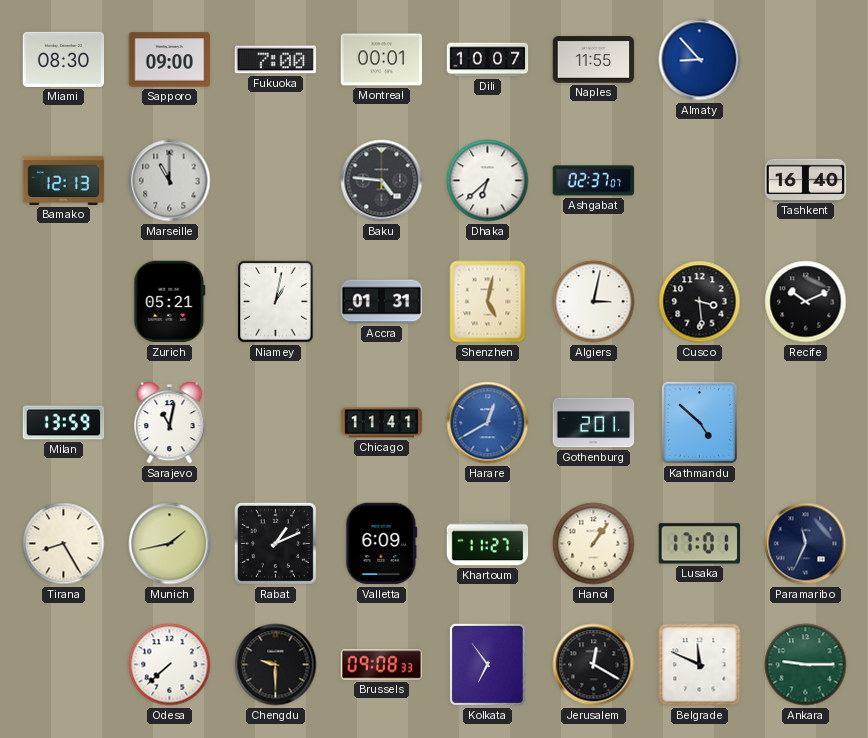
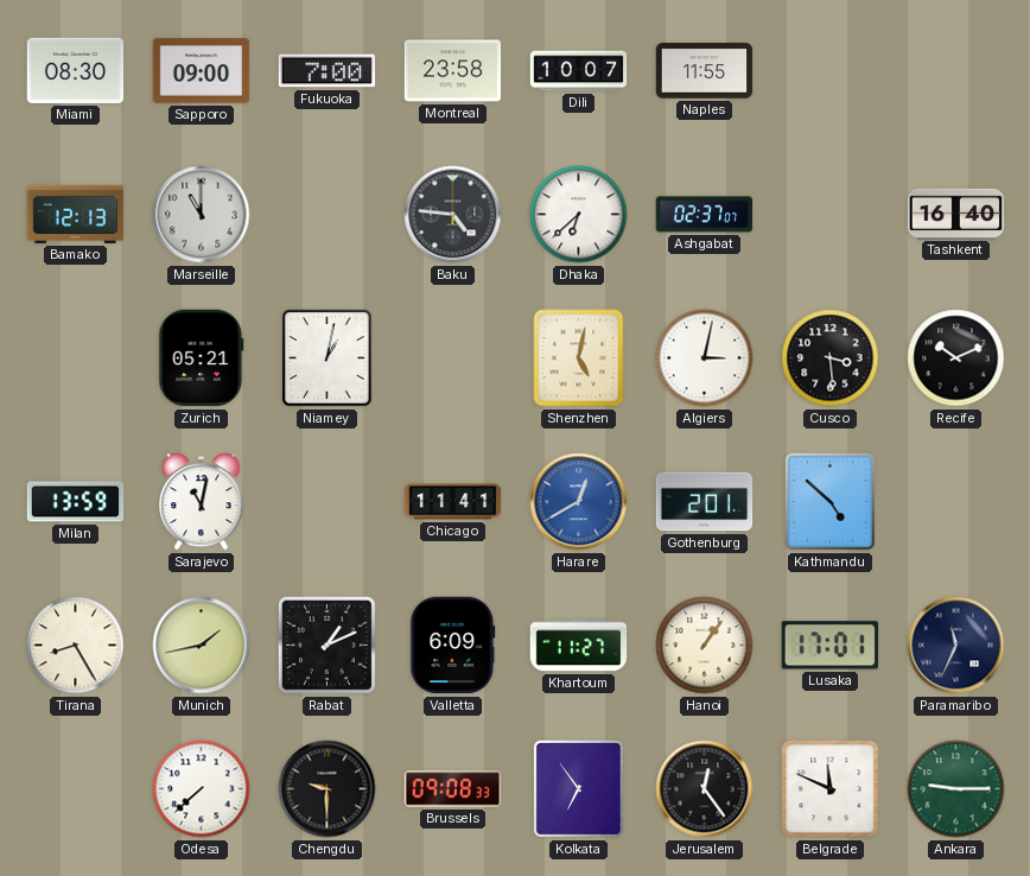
Montreal: 00:01 -> 23:58 (453, 71)
Almaty: 8:53 -> none (700, 60)
Accra: 01:31 -> none (382, 302)
Jerusalem: 12:20 -> 12:24 (705, 789)
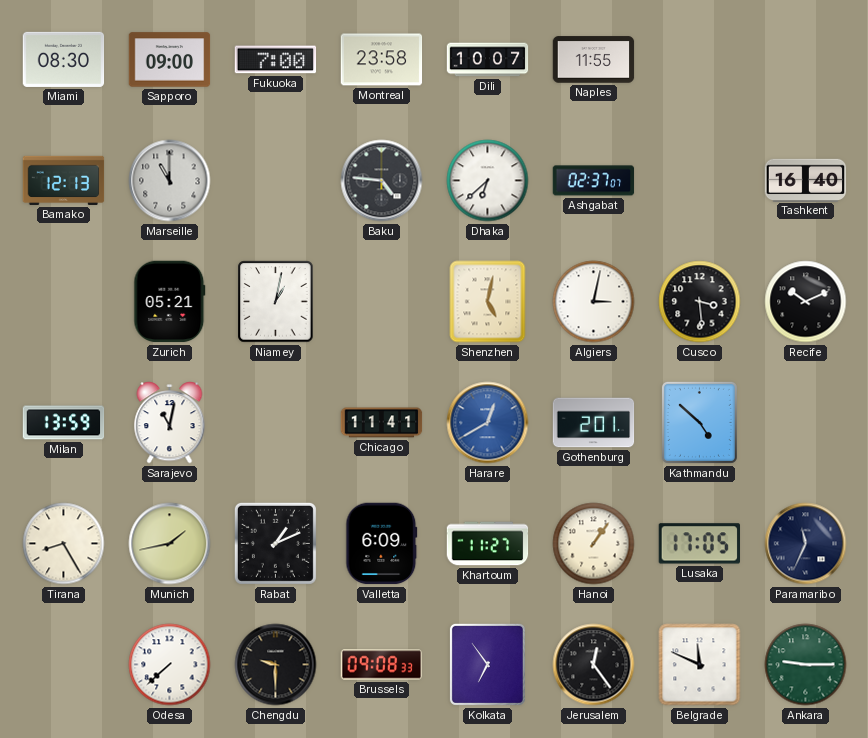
Lusaka: 17:01 -> 17:05 (699, 544)
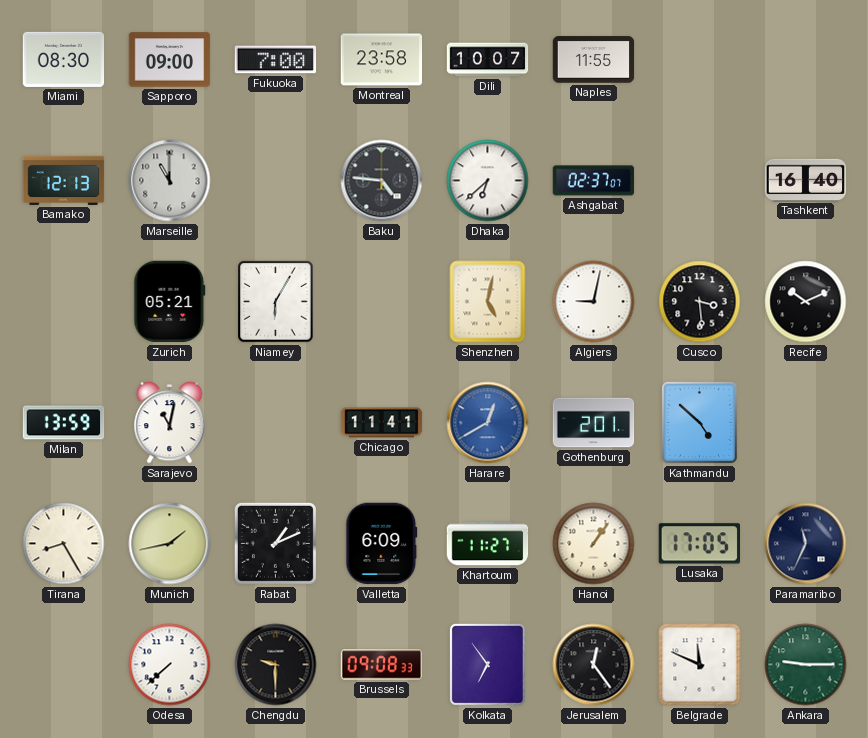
Niamey: 1:02 -> 6:05 (276, 302)
Algiers: 3:02 -> 9:02 (594, 302)
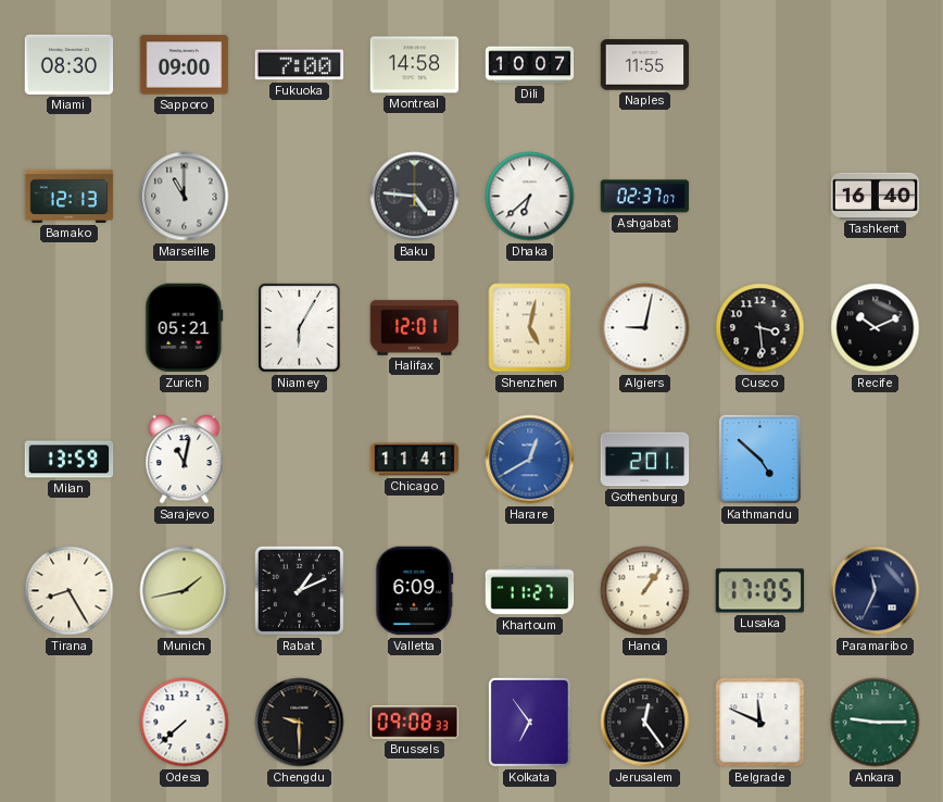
Montreal: 23:58 -> 14:58 (415, 65)
Halifax: none -> 12:01 (415, 328)
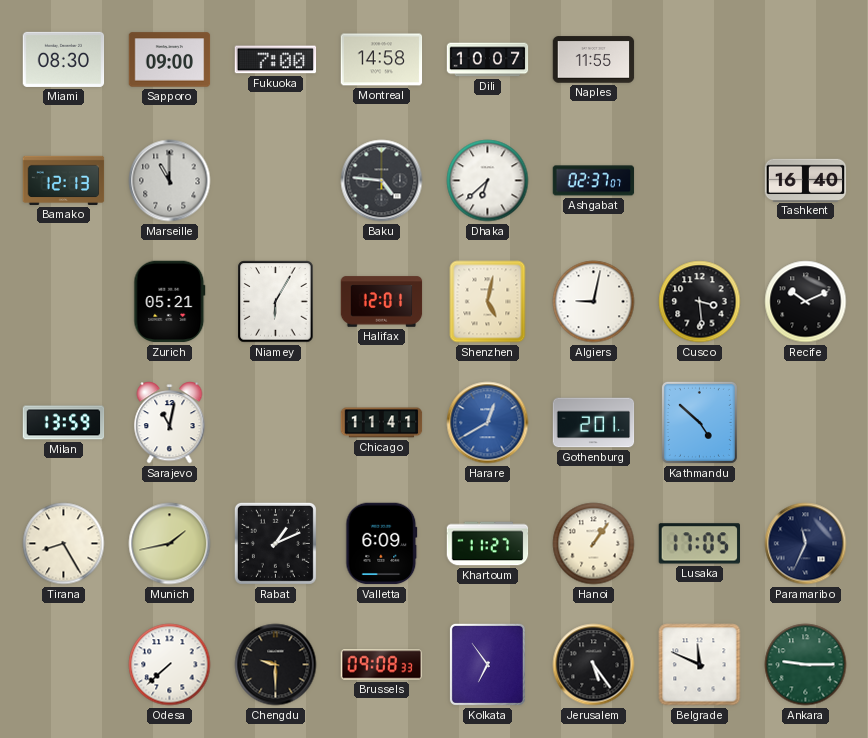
Jerusalem: 12:24 -> 5:24 (594, 665)
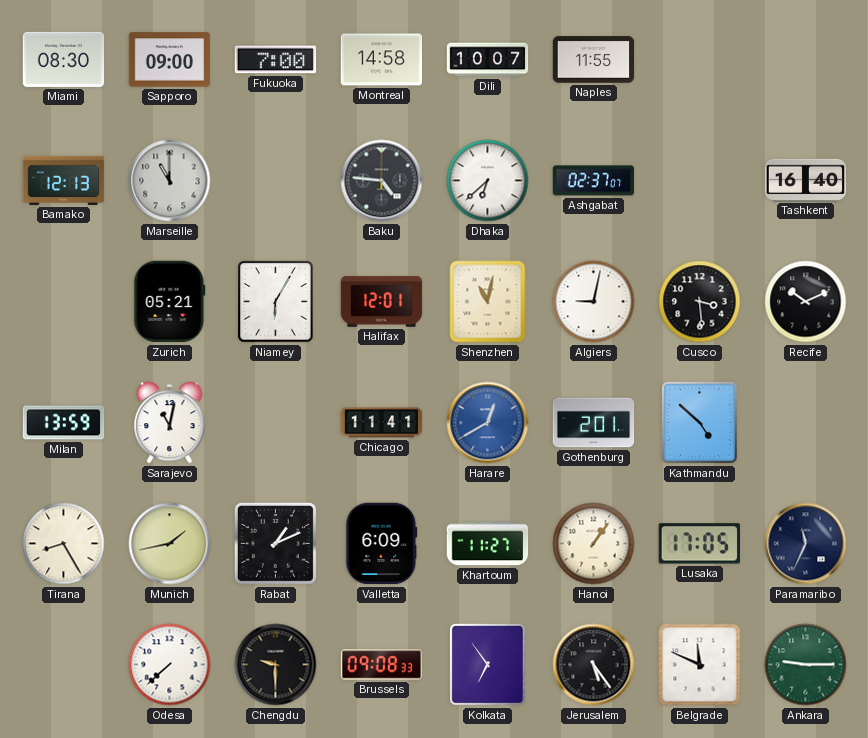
Shenzhen: 5:02 -> 11:02 (488, 302)
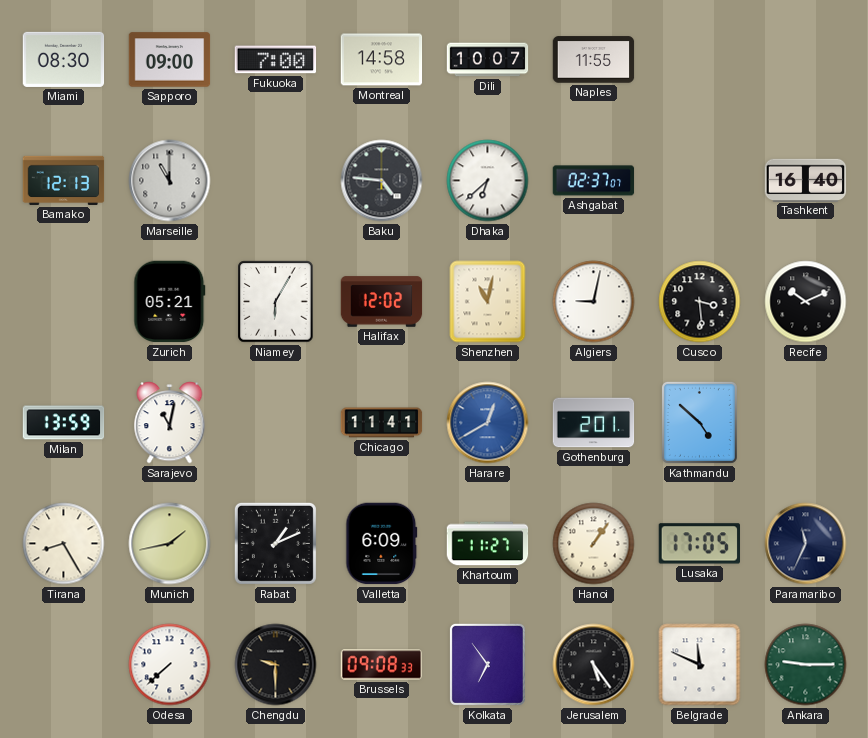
Halifax: 12:01 -> 12:02 (382, 302)
